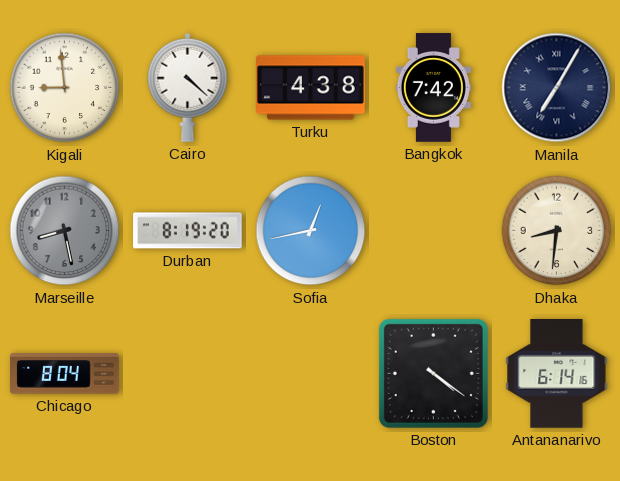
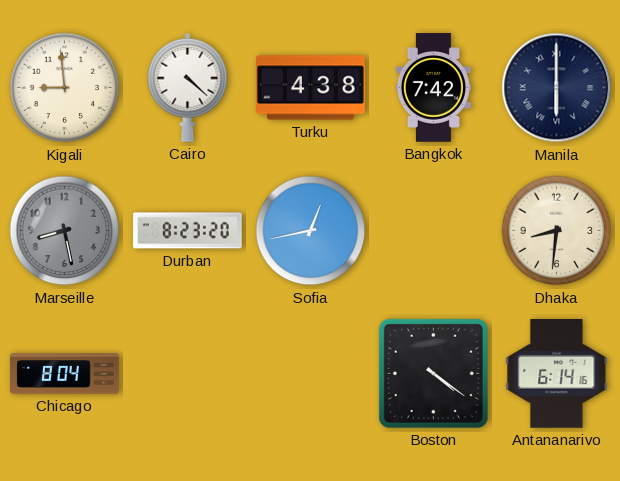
Manila: 7:05 -> 6:00 (557, 88)
Durban: 8:19 -> 8:23 (188, 231)
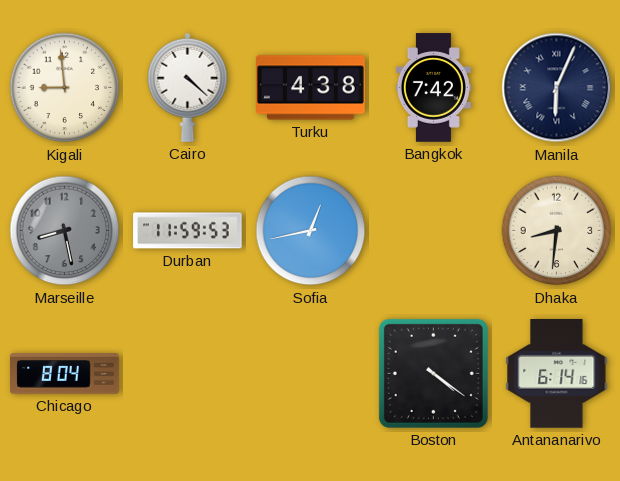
Manila: 6:00 -> 6:04 (557, 88)
Durban: 8:23 -> 11:59 (188, 231)
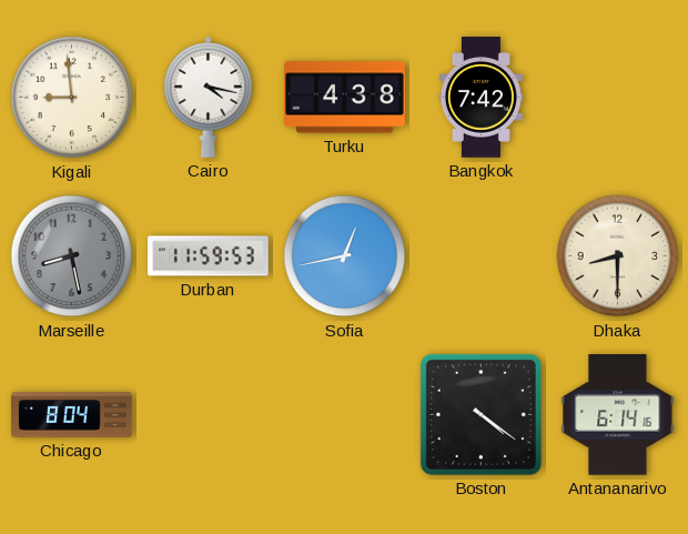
Cairo: 4:22 -> 4:17 (209, 97)
Manila: 6:04 -> none (557, 88)
Dhaka: 8:31 -> 8:30 (618, 256)
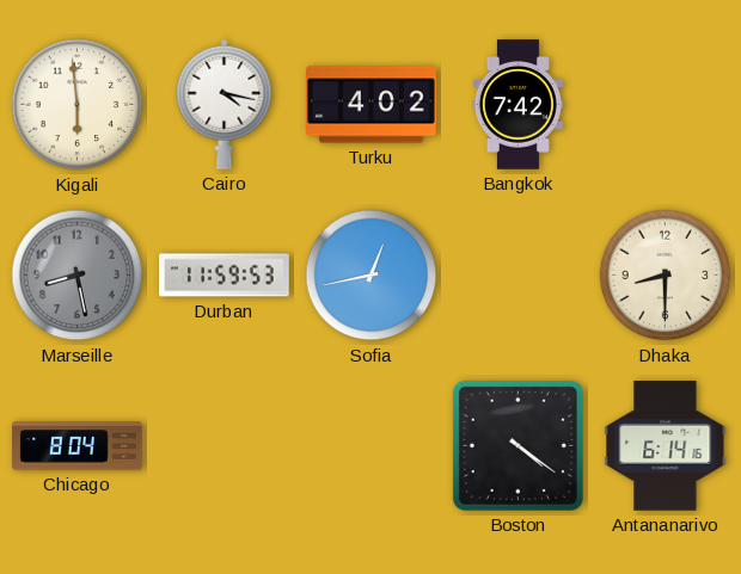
Kigali: 8:59 -> 5:59 (78, 105)
Turku: 4:38 -> 4:02 (372, 105)
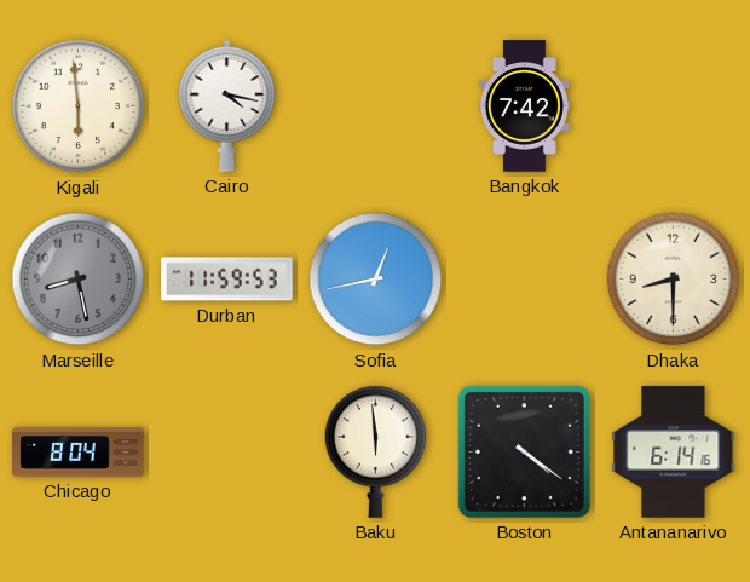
Turku: 4:02 -> none (372, 105)
Baku: none -> 5:59 (376, 451)
